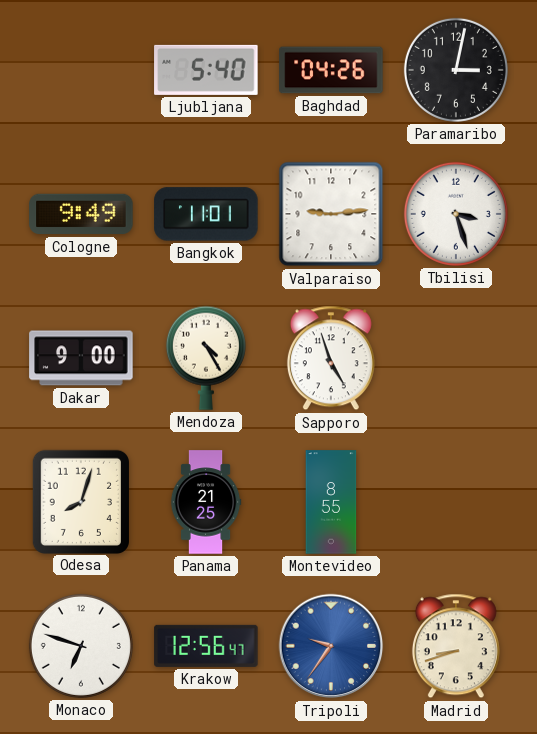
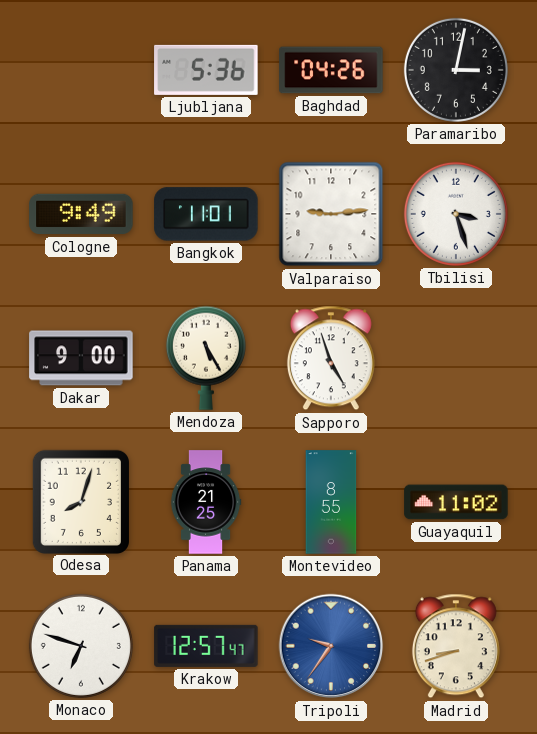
Ljubljana: 5:40 -> 5:36 (206, 70)
Mendoza: 4:25 -> 5:25 (206, 358)
Guayaquil: none -> 11:02 (456, 502)
Krakow: 12:56 -> 12:57 (206, 646)
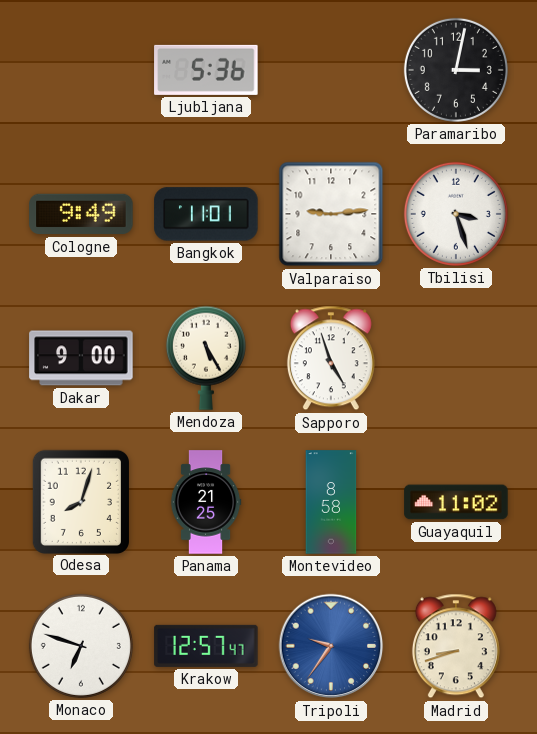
Baghdad: 04:26 -> none (331, 70)
Montevideo: 8:55 -> 8:58 (331, 502)
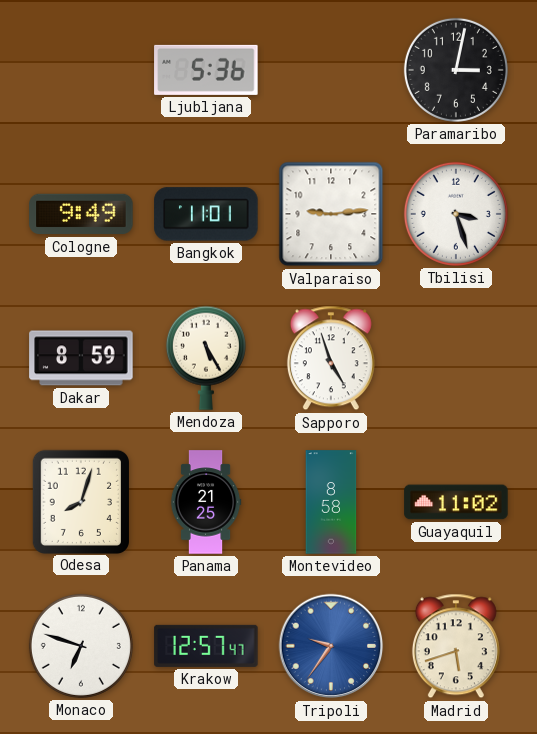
Dakar: 9:00 -> 8:59 (81, 358)
Madrid: 8:42 -> 5:42 (456, 646)
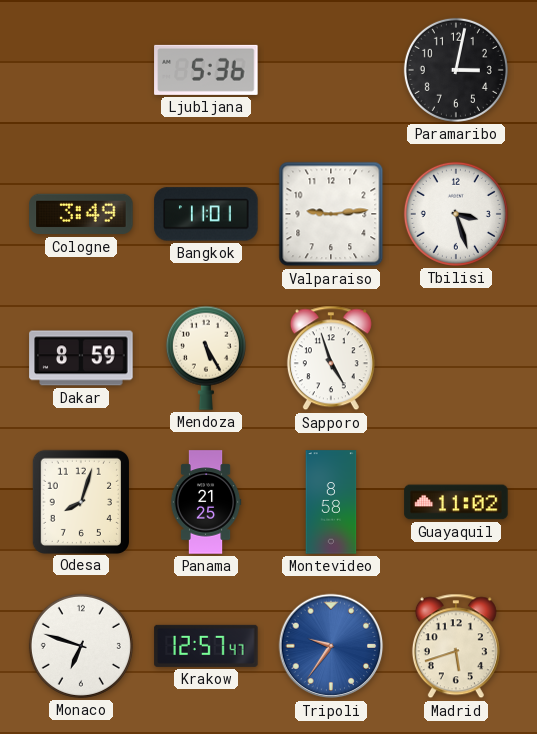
Cologne: 9:49 -> 3:49 (81, 214)
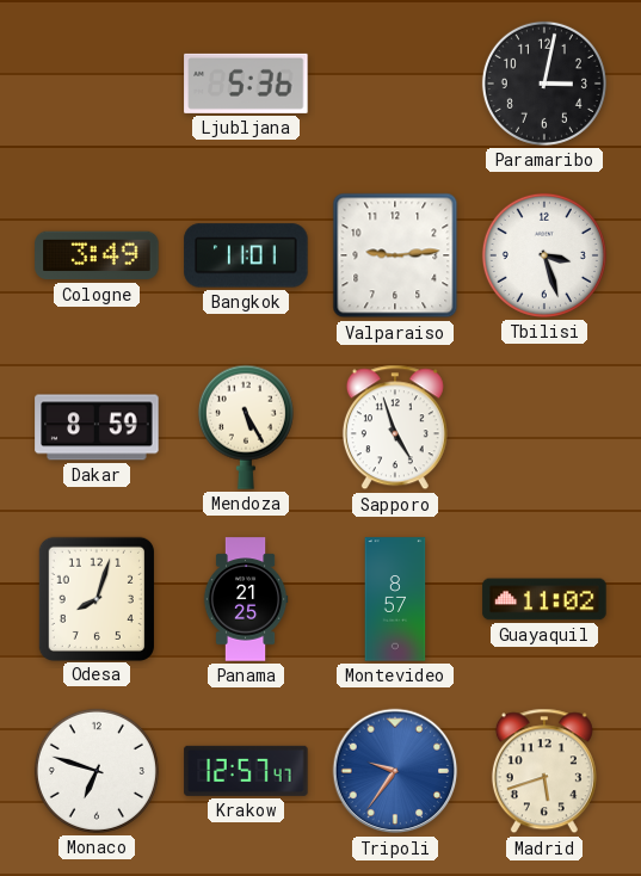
Montevideo: 8:58 -> 8:57 (395, 599)
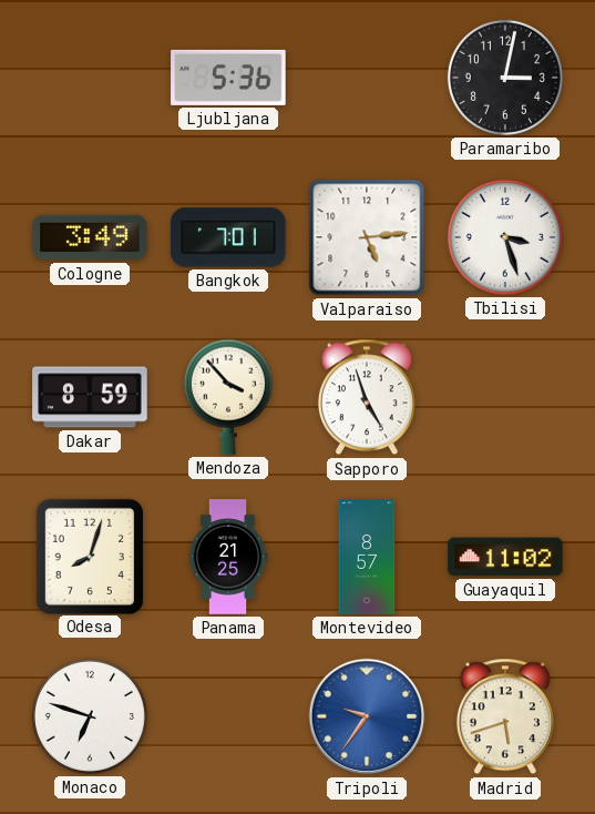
Bangkok: 11:01 -> 7:01 (228, 237)
Valparaiso: 9:14 -> 5:14 (367, 237)
Mendoza: 5:25 -> 3:53 (228, 397)
Krakow: 12:57 -> none (246, 771)
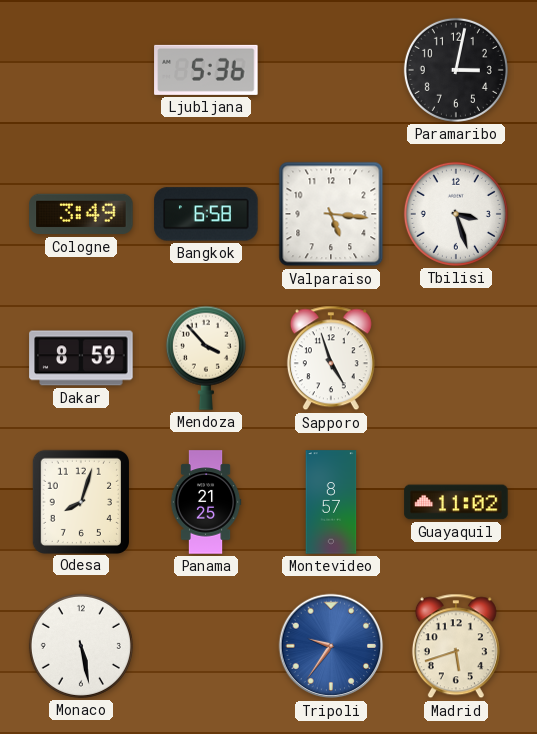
Bangkok: 7:01 -> 6:58 (206, 214)
Valparaiso: 5:14 -> 5:16 (331, 214)
Monaco: 6:48 -> 5:28 (81, 646)
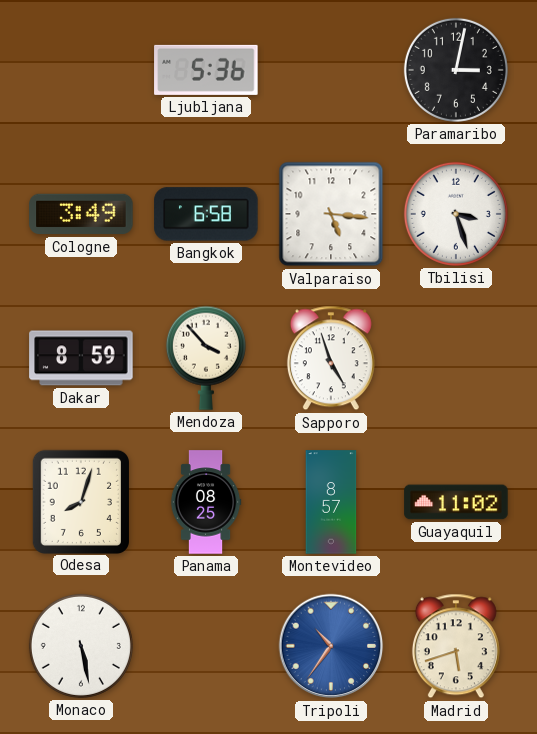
Panama: 21:25 -> 08:25 (206, 502)
Tripoli: 9:36 -> 10:36 (331, 646)
